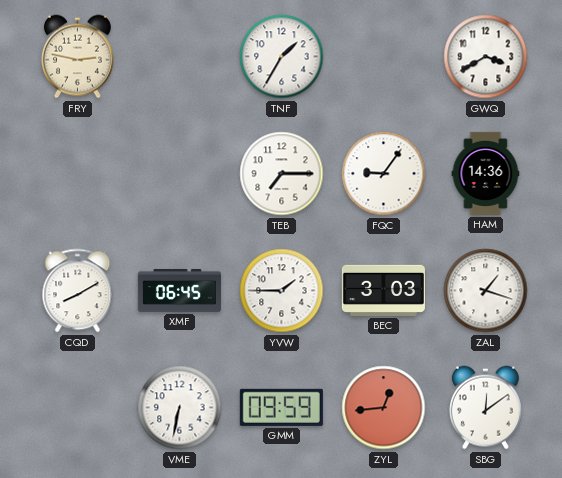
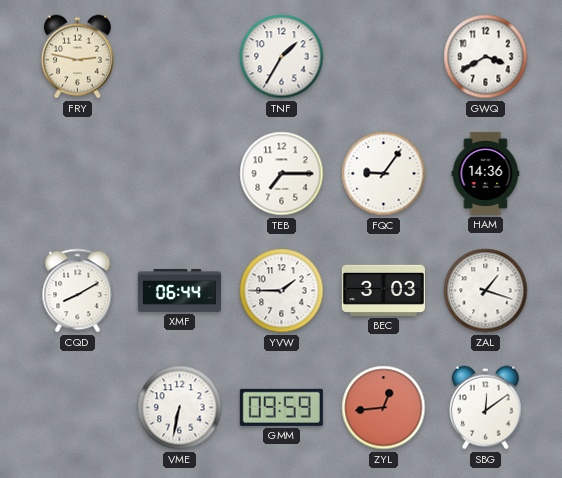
XMF: 06:45 -> 06:44 (179, 290)
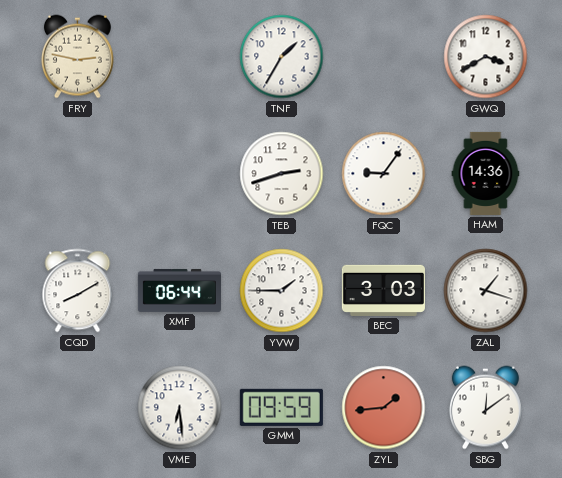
TEB: 7:15 -> 2:42 (282, 174)
VME: 6:32 -> 6:29 (180, 408)
ZYL: 12:44 -> 1:44 (384, 408)
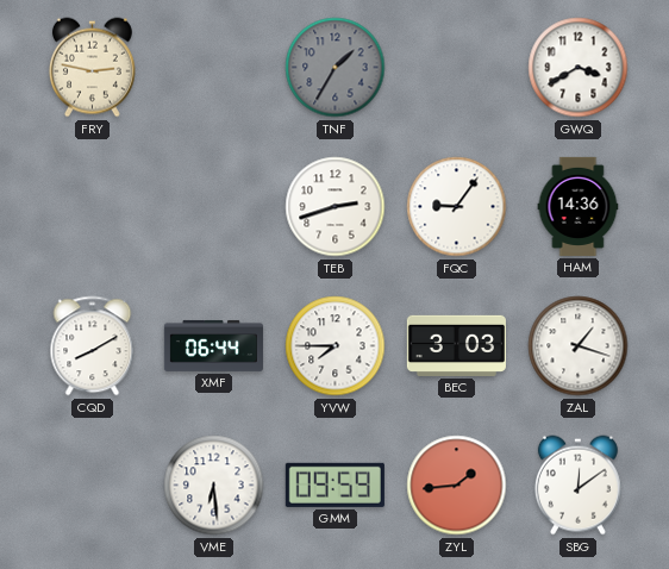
TNF dial: white -> grey (336, 68)
YVW: 1:45 -> 7:45 (336, 346)
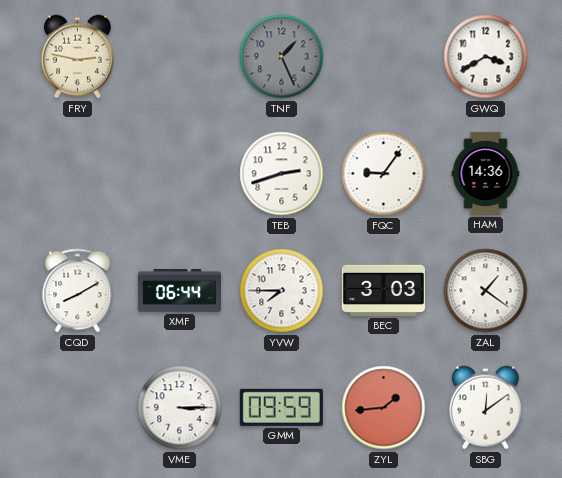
TNF: 1:35 -> 1:26 (282, 57)
ZAL: 1:18 -> 1:21 (486, 291)
VME: 6:29 -> 3:15 (180, 408)
